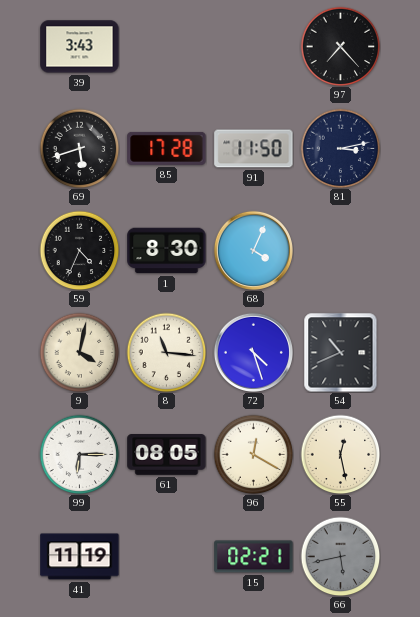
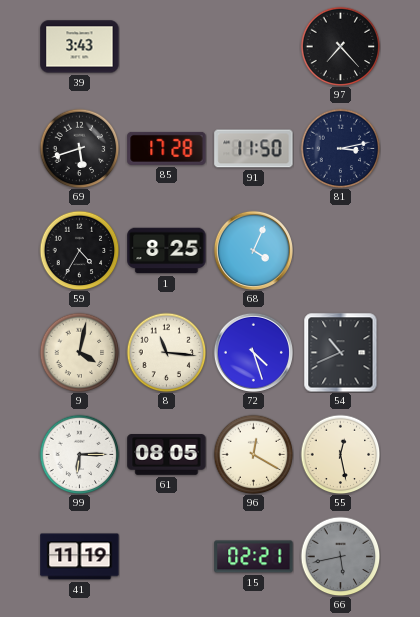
59: 4:34 -> 4:35 (79, 250)
1: 8:30 -> 8:25 (167, 251)
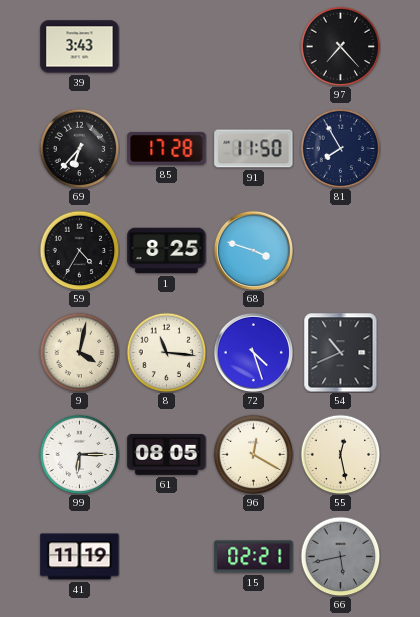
69: 5:42 -> 6:37 (79, 148)
81: 3:13 -> 7:55 (340, 148)
68: 4:04 -> 3:48 (253, 250)
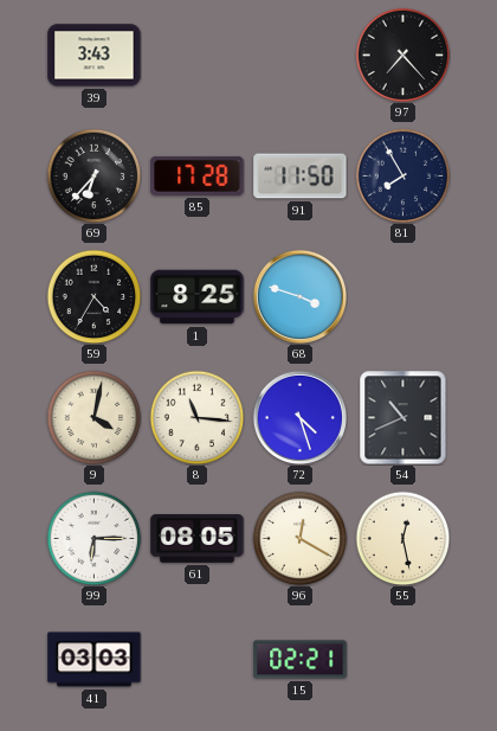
41: 11:19 -> 03:03 (95, 660)
66: 5:43 -> none (340, 556)
